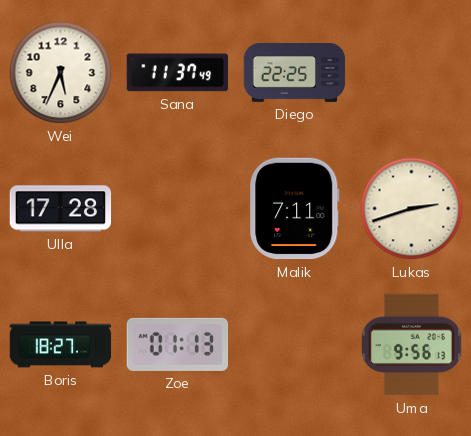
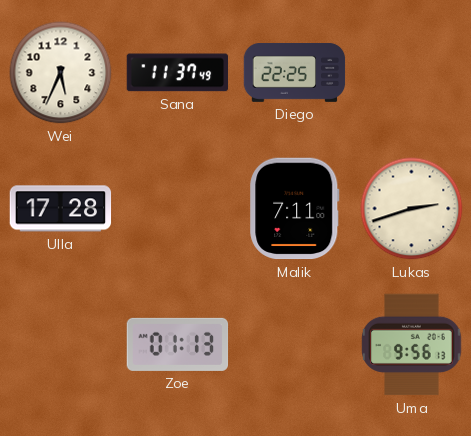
Boris: 18:27 -> none (61, 345)
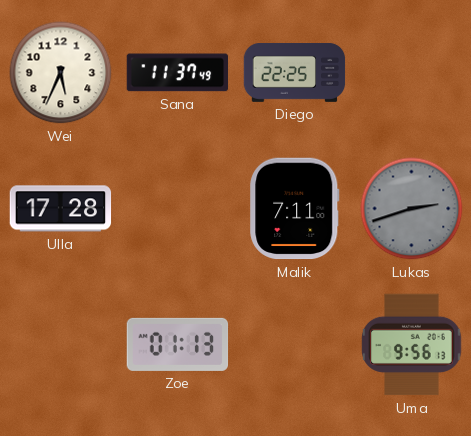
Lukas dial: cream -> grey (412, 209)
